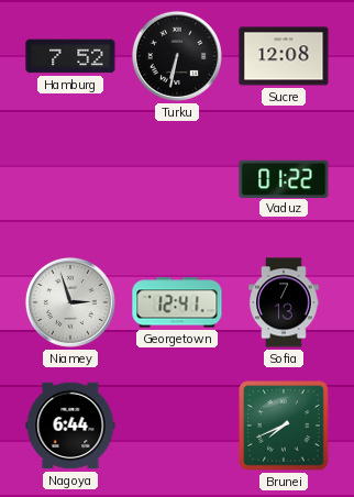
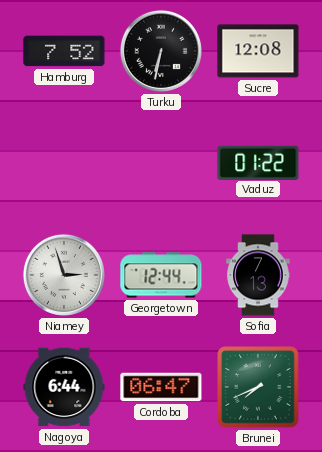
Georgetown: 12:41 -> 12:44 (161, 275)
Cordoba: none -> 06:47 (161, 387)
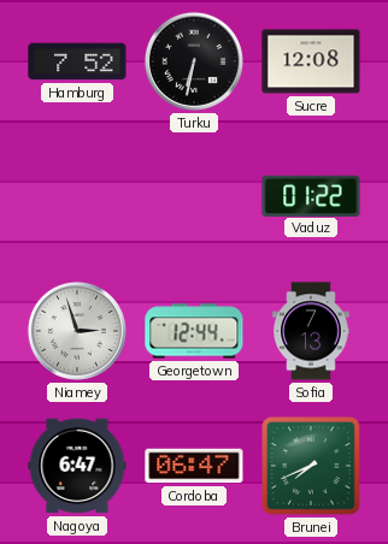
Nagoya: 6:44 -> 6:47 (77, 466)
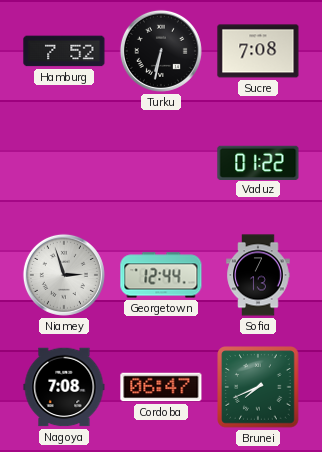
Sucre: 12:08 -> 7:08 (258, 51)
Nagoya: 6:47 -> 7:08 (64, 387)
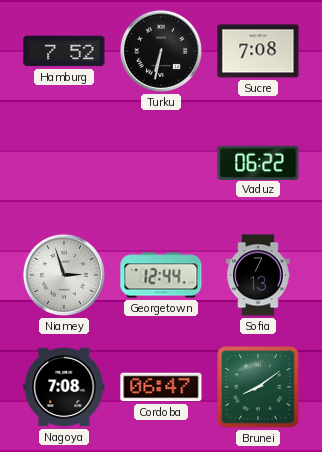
Vaduz: 01:22 -> 06:22 (258, 162)
Brunei: 7:41 -> 8:09 (258, 387)
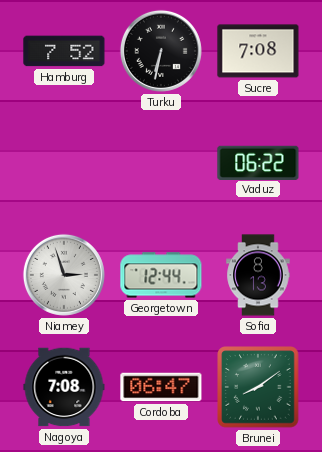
Sofia: 7:13 -> 8:13 (258, 275)
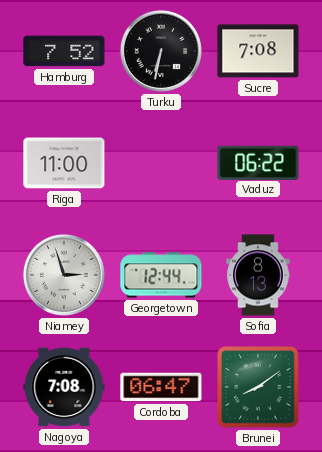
Riga: none -> 11:00 (64, 163)
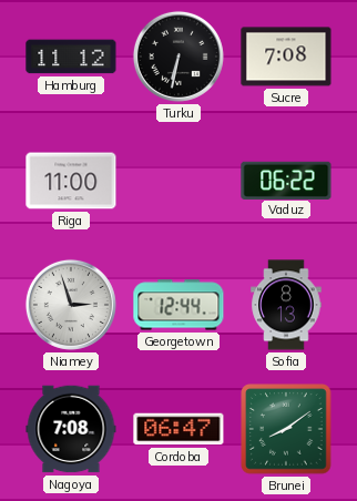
Hamburg: 7:52 -> 11:12 (71, 57)
